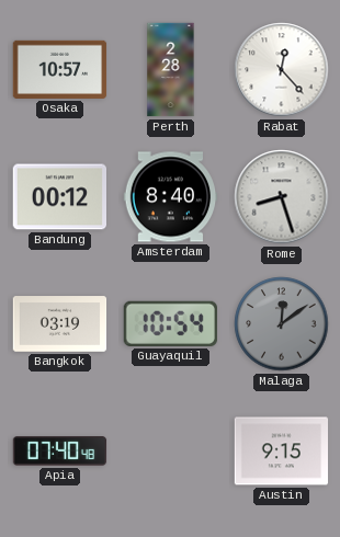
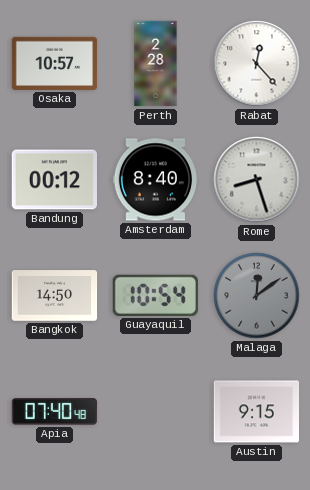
Bangkok: 03:19 -> 14:50 (55, 296)
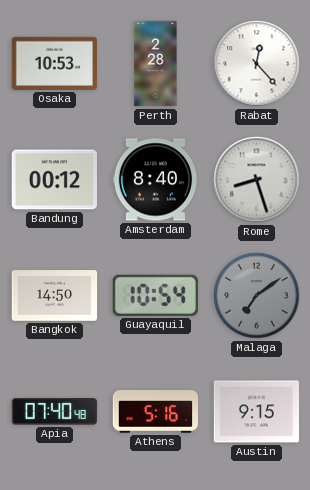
Osaka: 10:57 -> 10:53 (55, 63)
Malaga: 12:09 -> 7:09 (257, 296)
Athens: none -> 5:16 (156, 412)
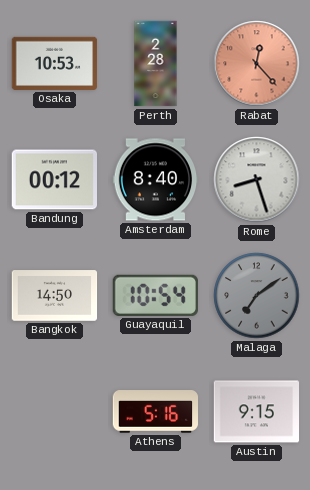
Rabat dial: white -> salmon (257, 64)
Apia: 07:40 -> none (55, 412)
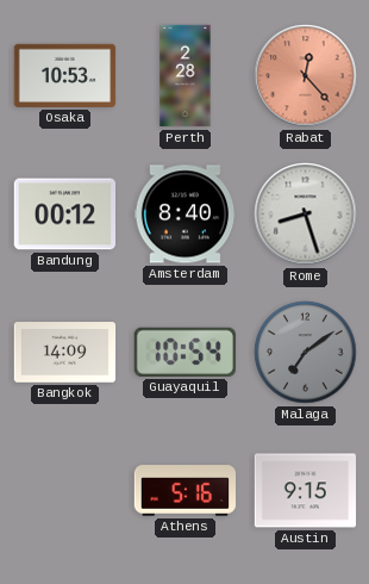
Bangkok: 14:50 -> 14:09 (65, 353)
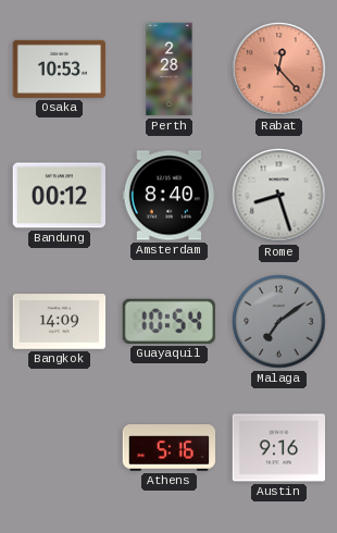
Austin: 9:15 -> 9:16 (279, 448)
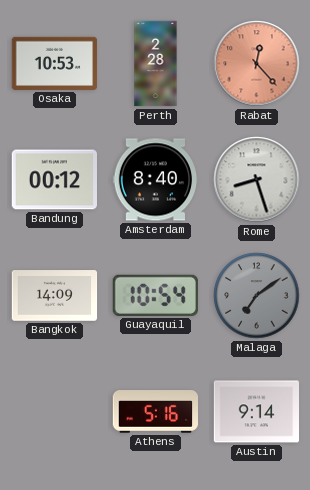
Austin: 9:16 -> 9:14 (257, 412)
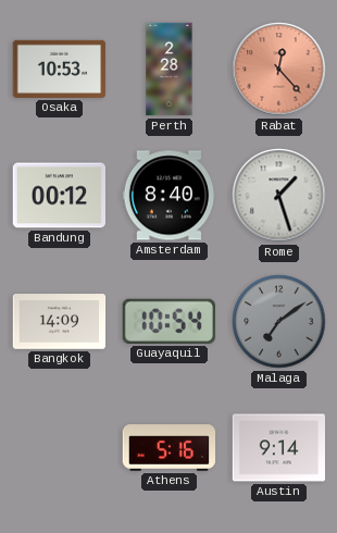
Rome: 8:27 -> 1:27 (279, 196)
